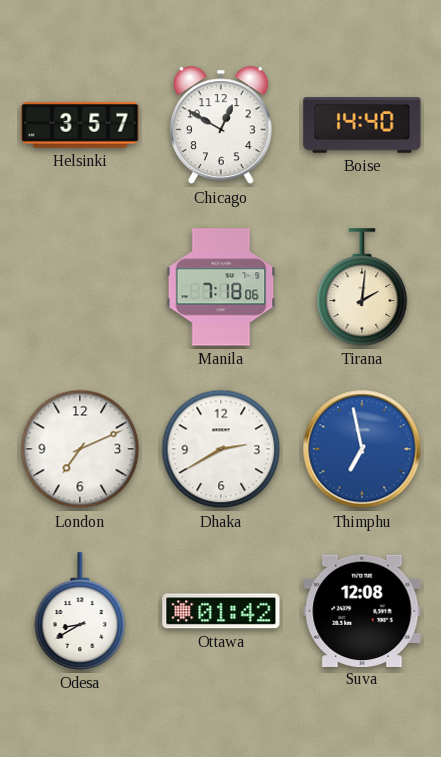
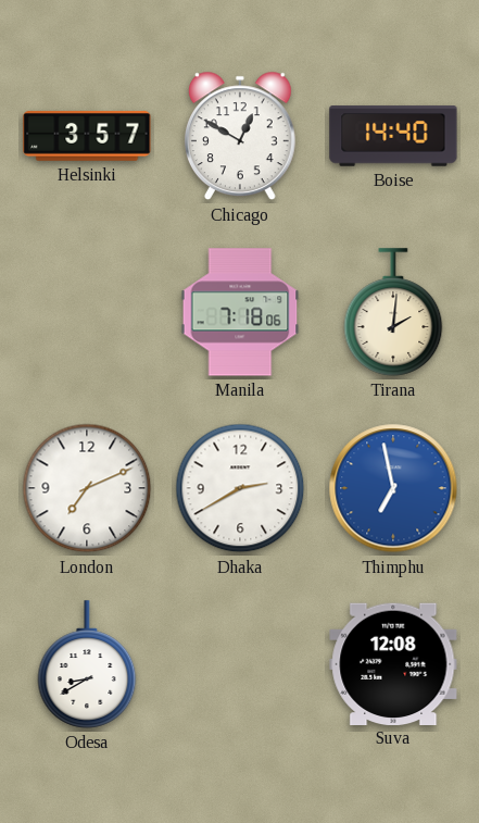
Ottawa: 01:42 -> none (221, 611)
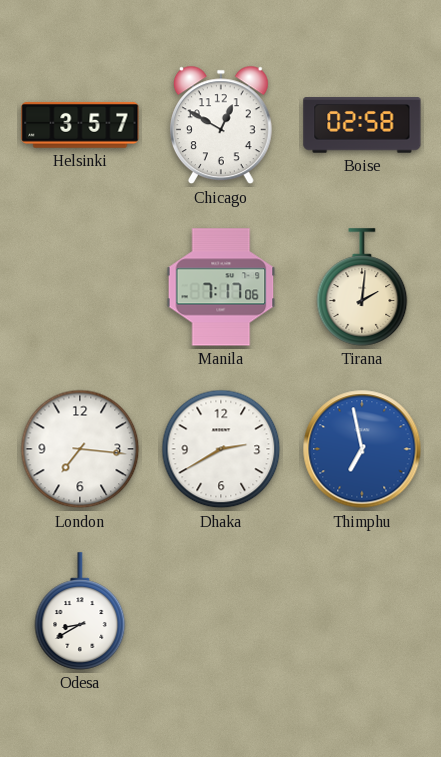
Boise: 14:40 -> 02:58 (362, 125)
Manila: 7:18 -> 7:17 (221, 287)
London: 7:11 -> 7:16 (80, 449)
Suva: 12:08 -> none (393, 663)
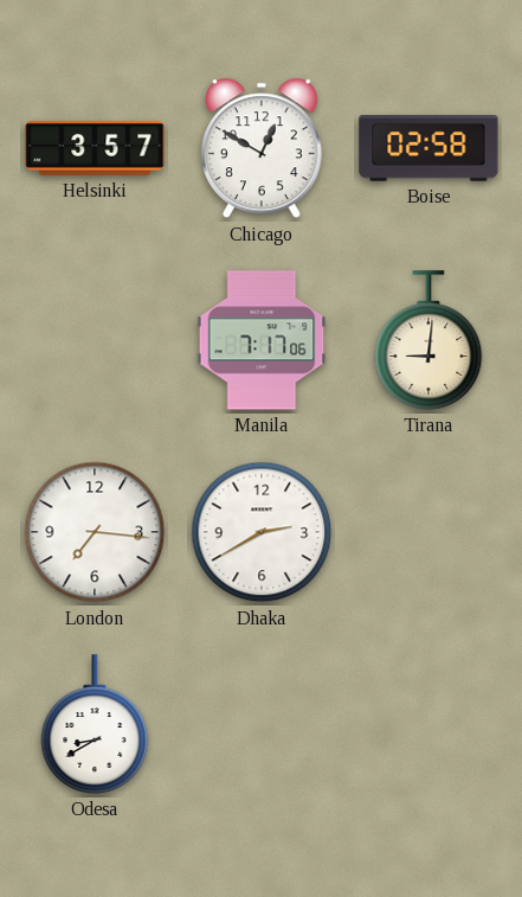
Tirana: 2:01 -> 9:01 (428, 340)
Thimphu: 6:58 -> none (362, 449)
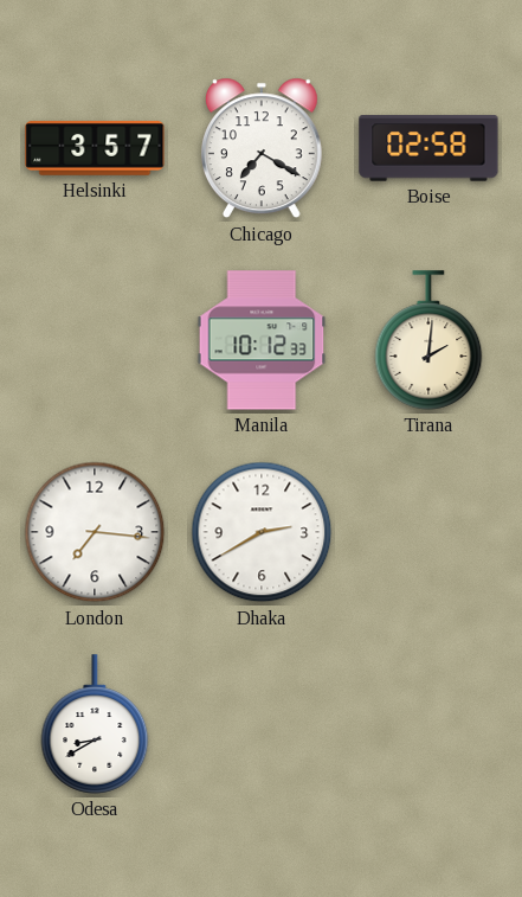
Chicago: 12:50 -> 7:20 (262, 148)
Manila: 7:17 -> 10:12 (262, 340)
Tirana: 9:01 -> 2:01 (428, 340)
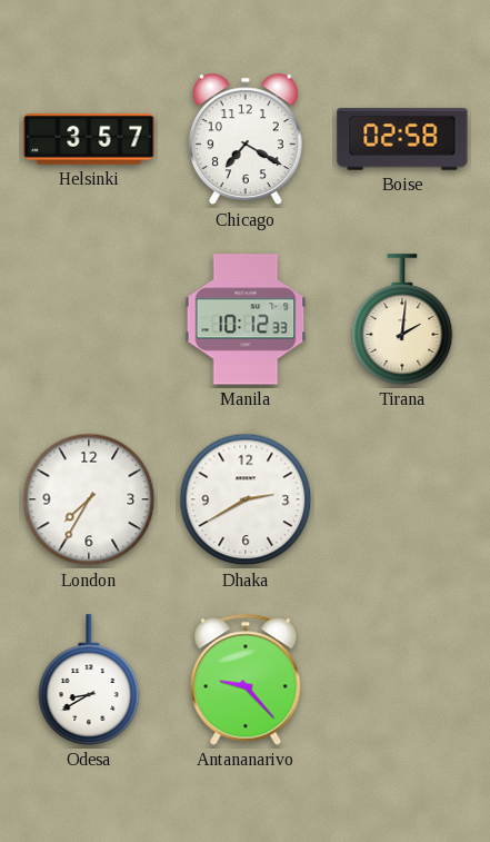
London: 7:16 -> 7:35 (89, 499)
Antananarivo: none -> 9:23 (246, 680)
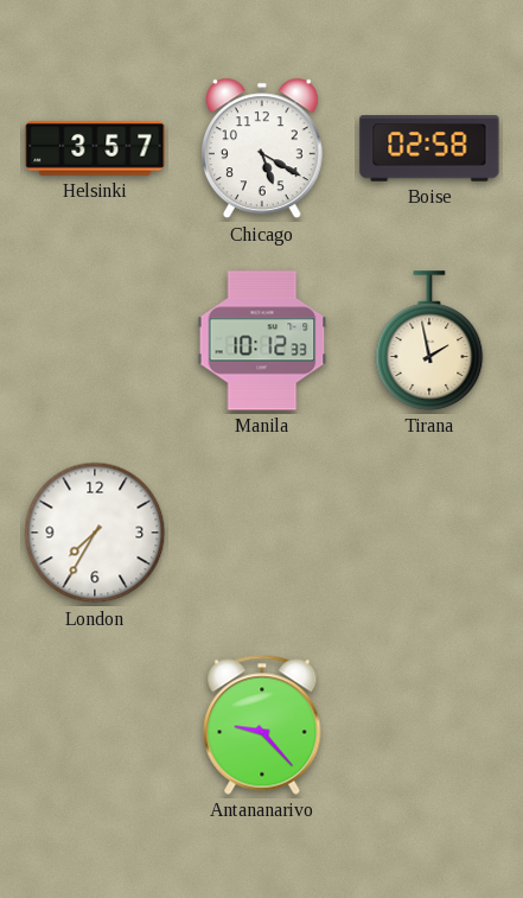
Chicago: 7:20 -> 5:20 (262, 148)
Tirana: 2:01 -> 1:58 (429, 340)
Dhaka: 2:40 -> none (246, 499)
Odesa: 8:40 -> none (89, 680)
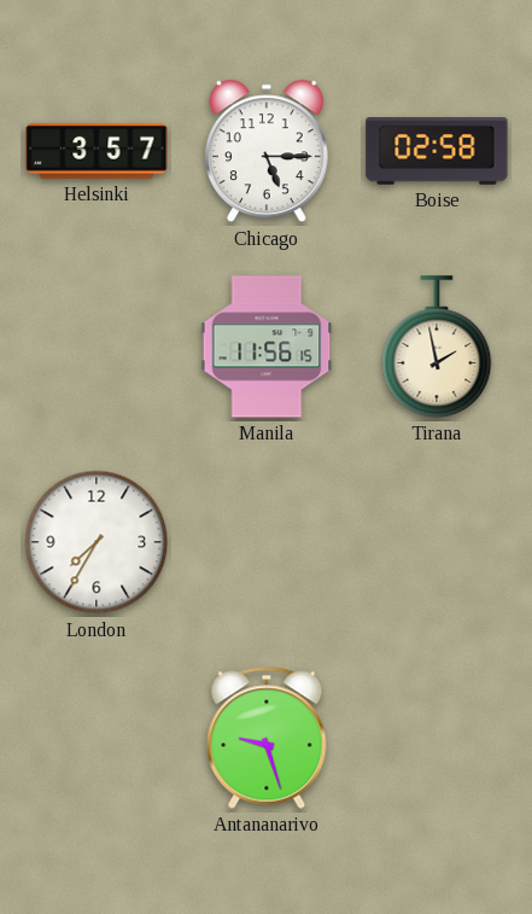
Chicago: 5:20 -> 5:15 (267, 151)
Manila: 10:12 -> 11:56 (267, 347)
Antananarivo: 9:23 -> 9:27 (267, 738)
